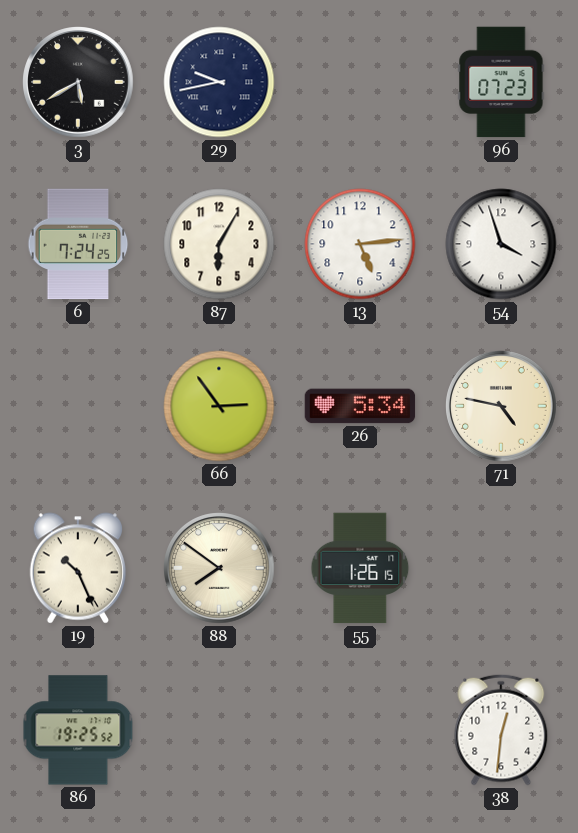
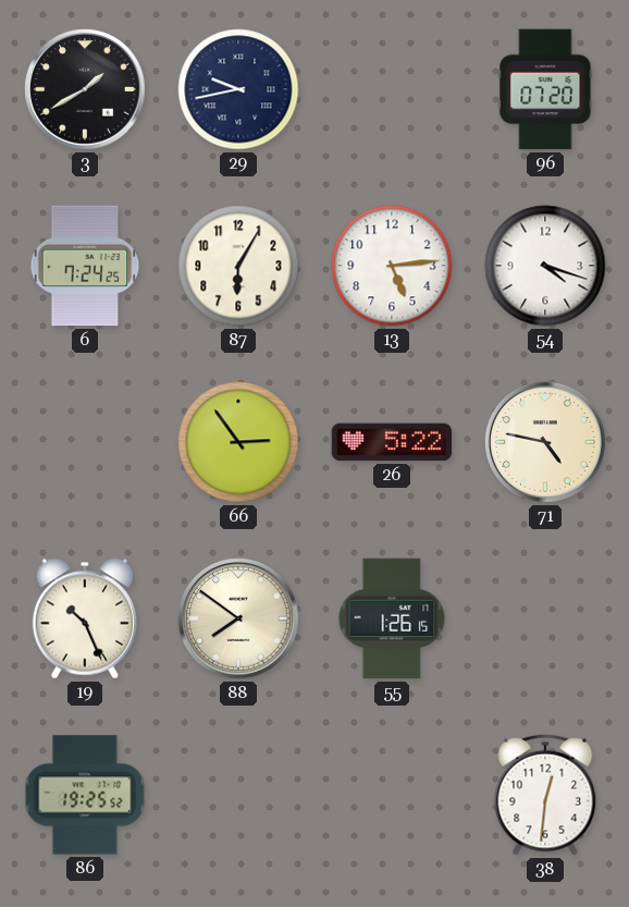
3: 5:40 -> 1:40 (85, 89)
96: 07:23 -> 07:20 (545, 89)
54: 3:57 -> 4:18 (545, 266)
26: 5:34 -> 5:22 (392, 442)
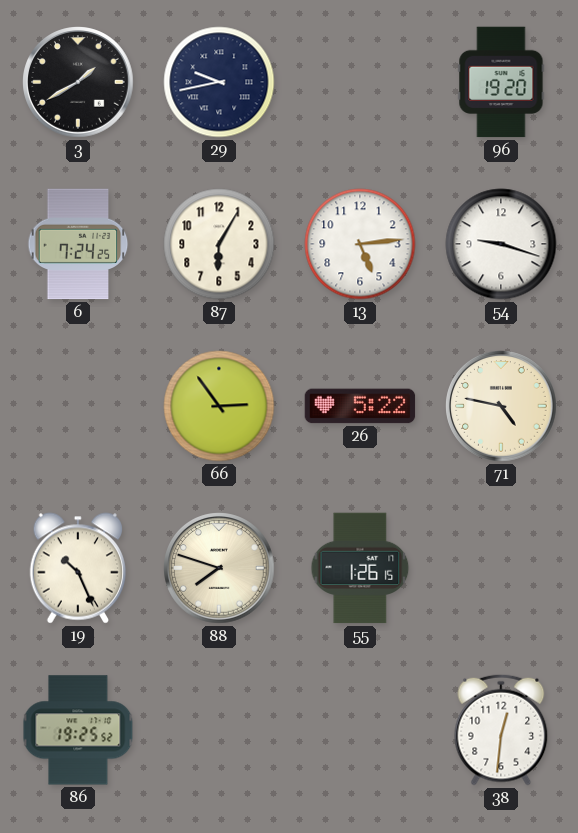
96: 07:20 -> 19:20 (501, 82)
54: 4:18 -> 9:18 (501, 244)
88: 7:51 -> 7:48 (219, 568)
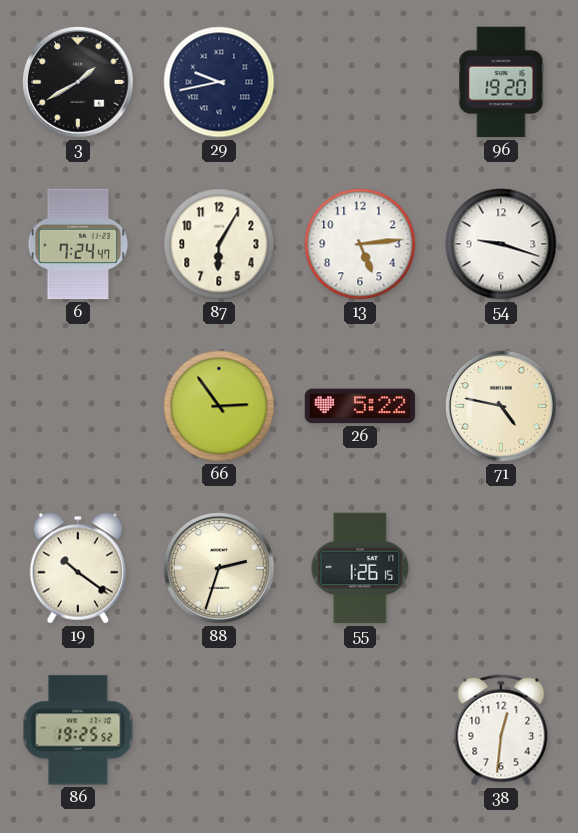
6: 7:24:25 -> 7:24:47 (78, 244)
19: 10:26 -> 10:21 (78, 568)
88: 7:48 -> 2:33 (219, 568)
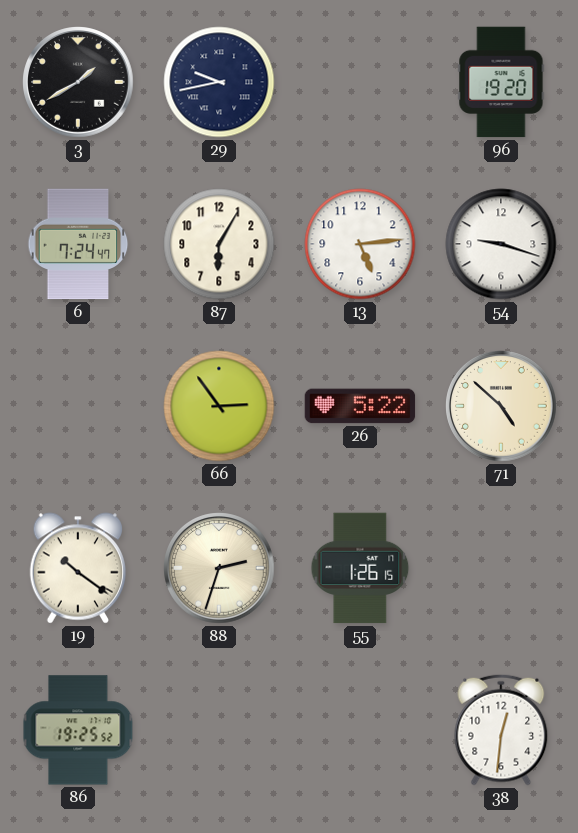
71: 4:47 -> 4:52 (501, 406)
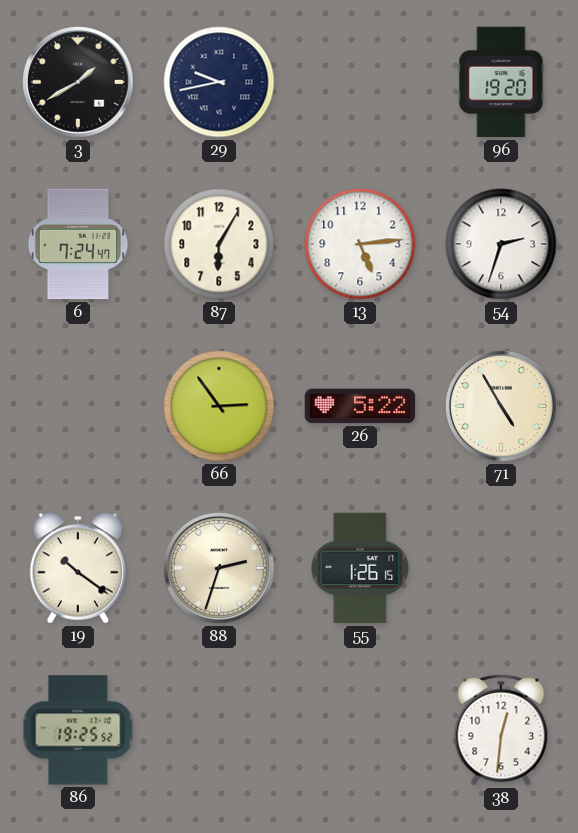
54: 9:18 -> 2:33 (501, 244)
71: 4:52 -> 4:55 (501, 406)
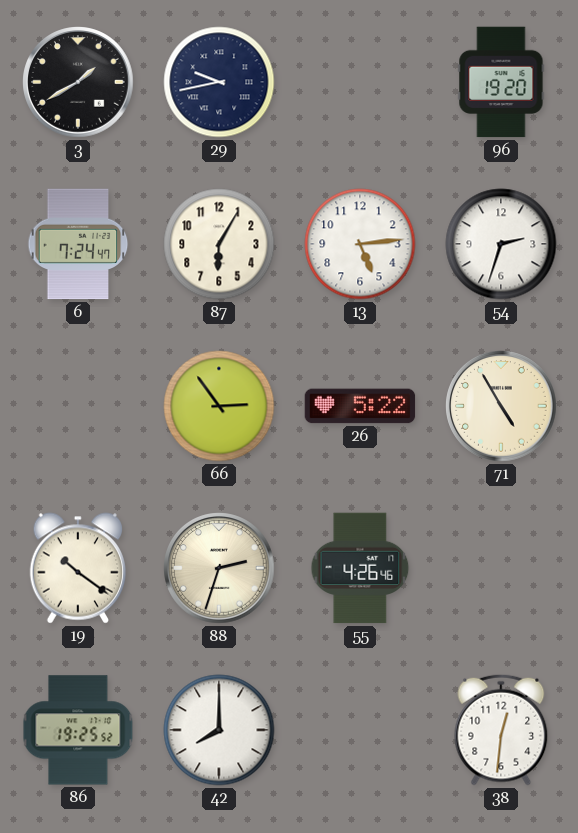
55: 1:26 -> 4:26 (360, 568)
42: none -> 8:00 (219, 730)
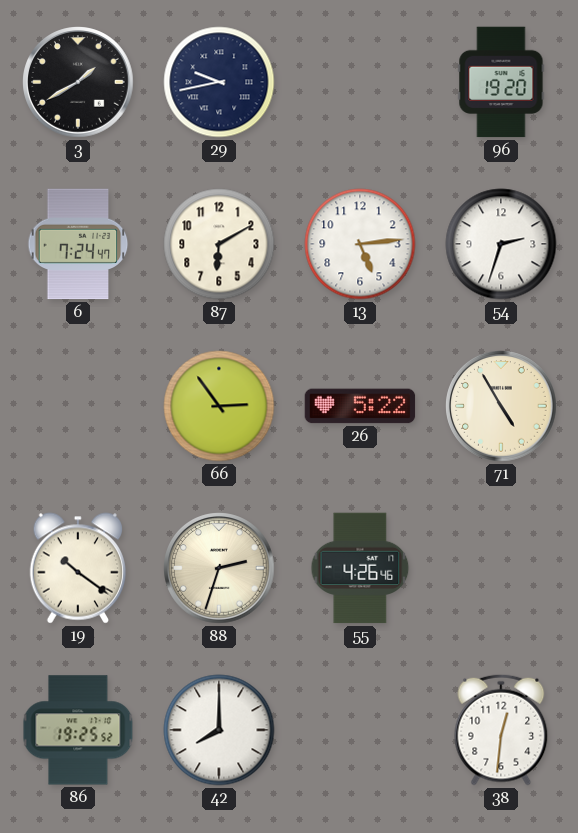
87: 6:05 -> 6:10 (219, 244)
